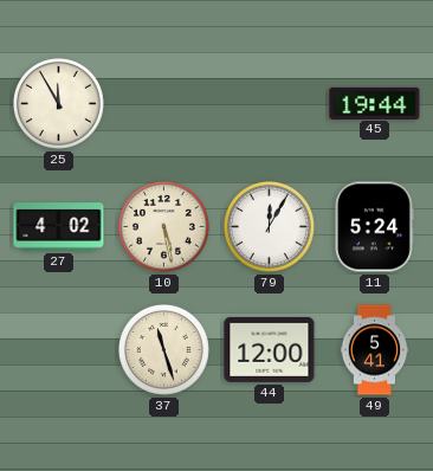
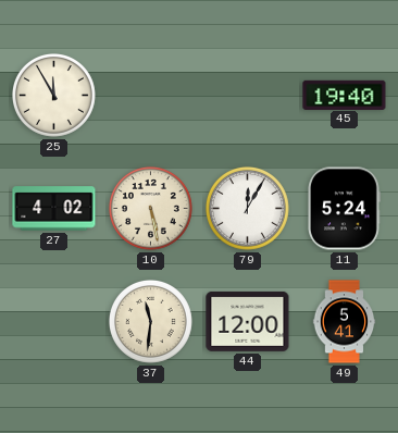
45: 19:44 -> 19:40 (345, 95)
37: 11:27 -> 11:31 (151, 322)
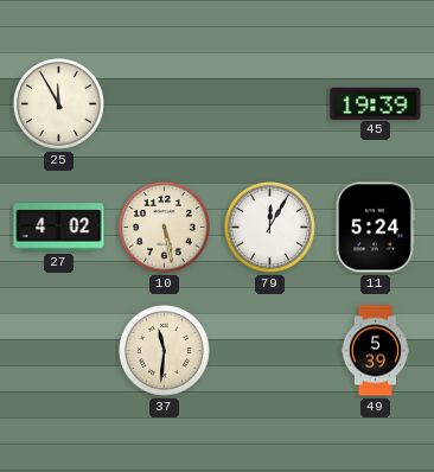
45: 19:40 -> 19:39 (376, 103)
44: 12:00 -> none (248, 321)
49: 5:41 -> 5:39 (376, 351)
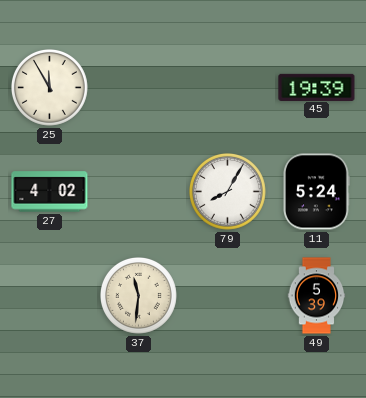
10: 5:28 -> none (165, 228)
79: 12:05 -> 8:05 (228, 192)
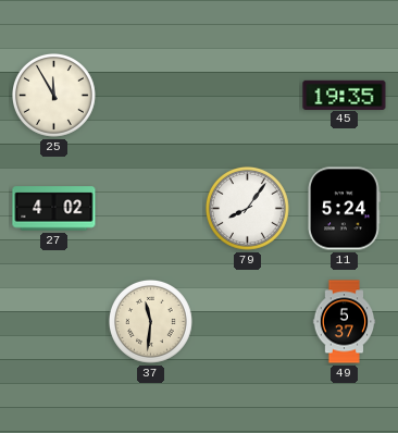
45: 19:39 -> 19:35 (345, 95)
79: 8:05 -> 8:06 (248, 209)
49: 5:39 -> 5:37 (345, 322)
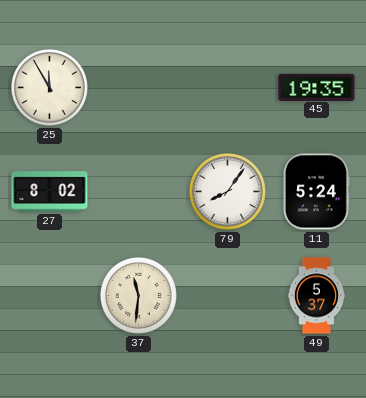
27: 4:02 -> 8:02 (50, 192)
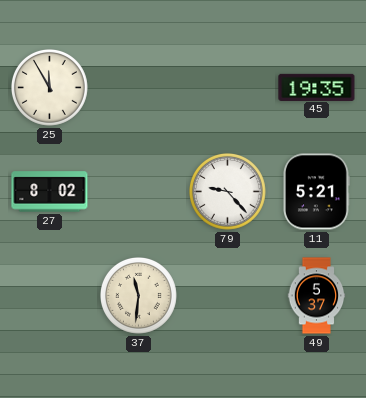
79: 8:06 -> 9:23 (228, 192)
11: 5:24 -> 5:21 (316, 192)
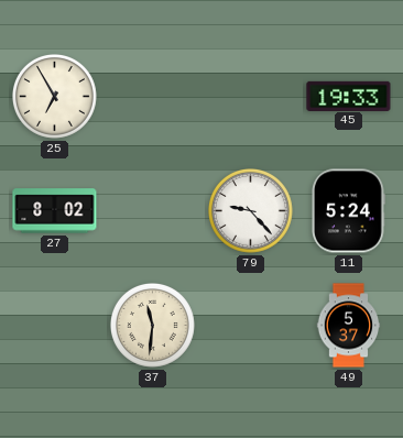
25: 11:55 -> 6:55 (55, 97)
45: 19:35 -> 19:33 (349, 96)
11: 5:21 -> 5:24 (348, 211)
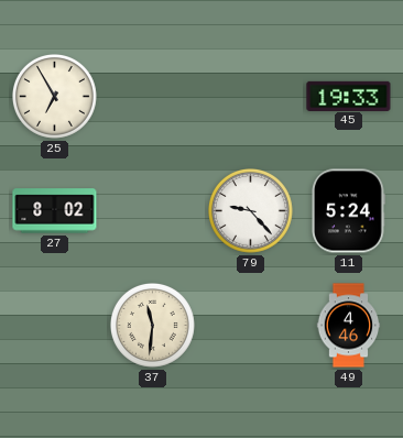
49: 5:37 -> 4:46 (349, 326)
